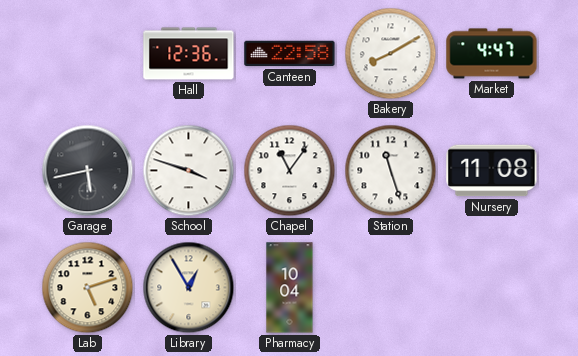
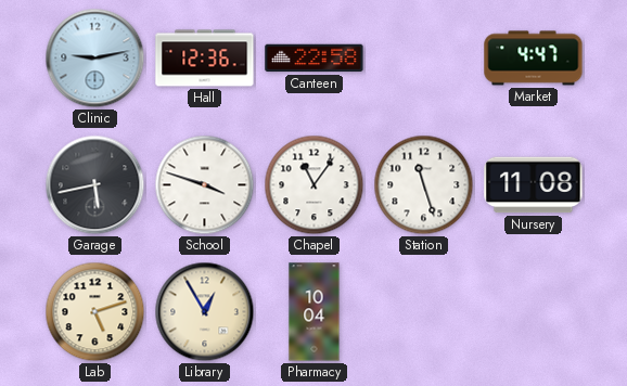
Clinic: none -> 9:13 (95, 59)
Bakery: 8:10 -> none (391, 54)
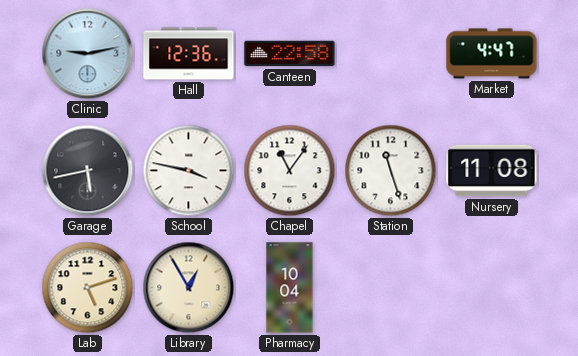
School: 3:48 -> 3:47 (189, 171)
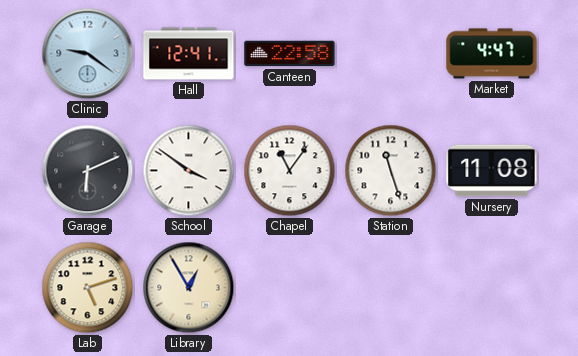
Clinic: 9:13 -> 9:21 (88, 54)
Hall: 12:36 -> 12:41 (189, 54)
Garage: 5:43 -> 6:11 (88, 171)
School: 3:47 -> 3:51 (189, 171)
Pharmacy: 10:04 -> none (290, 288)
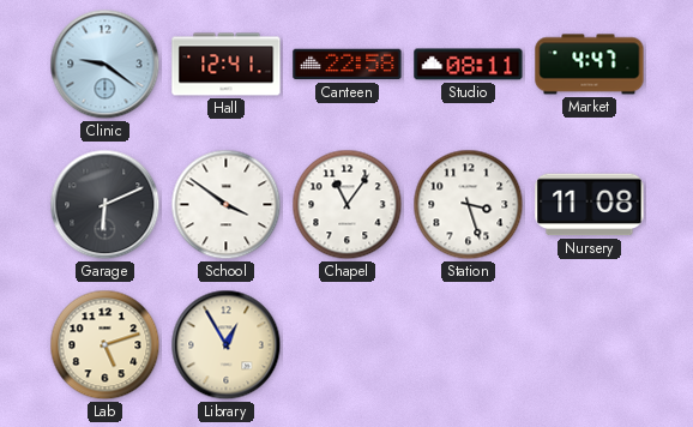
Studio: none -> 08:11 (469, 65)
Station: 11:27 -> 3:27 (469, 205)
